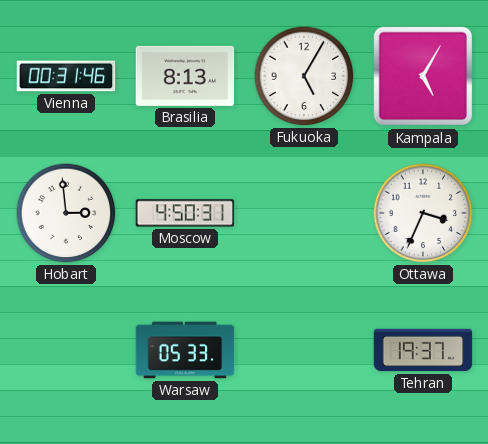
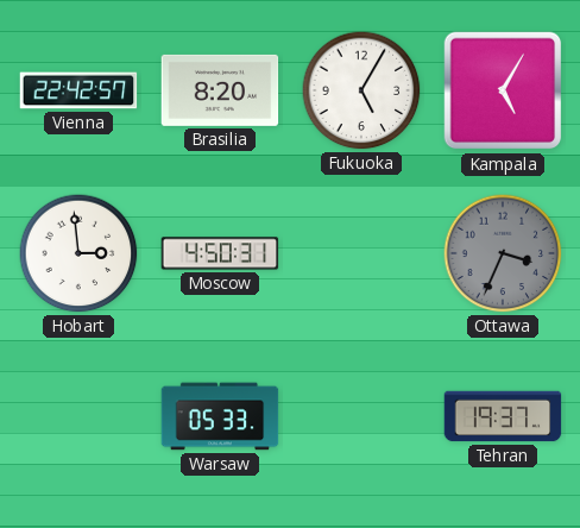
Vienna: 00:31 -> 22:42 (78, 90)
Brasilia: 8:13 -> 8:20 (220, 90)
Ottawa dial: white -> grey (503, 253)
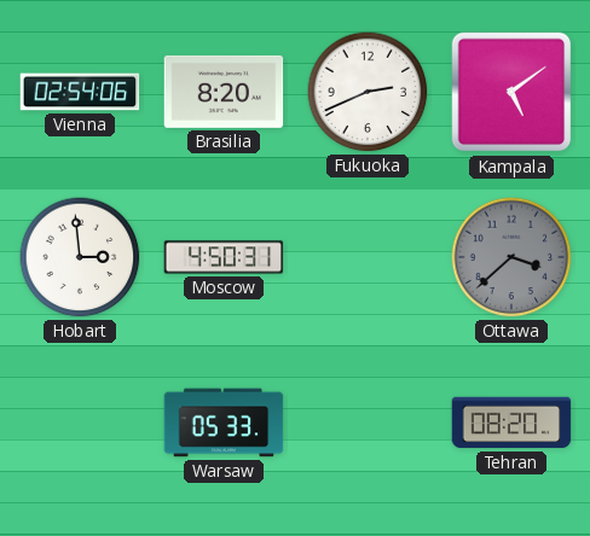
Vienna: 22:42 -> 02:54 (80, 92)
Fukuoka: 5:05 -> 2:41 (368, 92)
Kampala: 5:05 -> 5:09 (511, 92)
Ottawa: 3:34 -> 3:38 (511, 257)
Tehran: 19:37 -> 08:20 (511, 423)
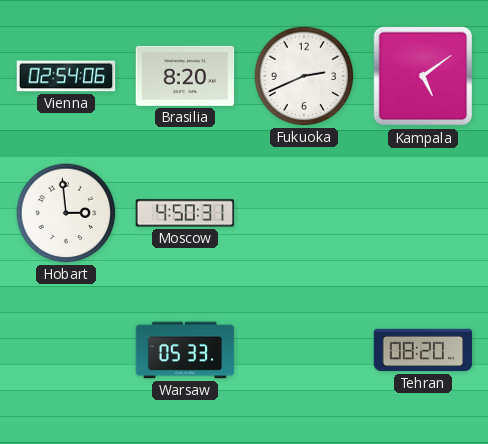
Ottawa: 3:38 -> none (511, 257)
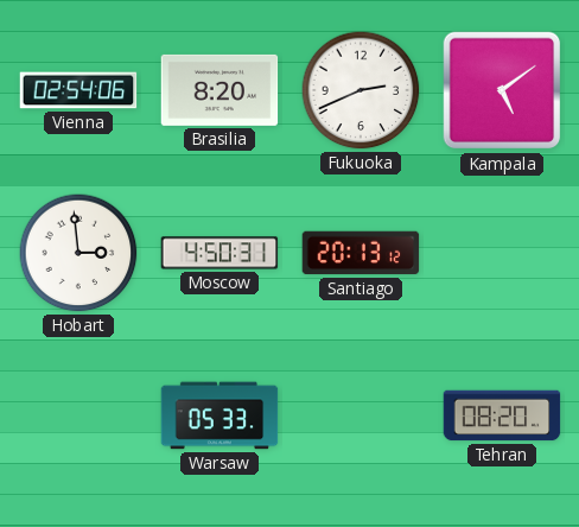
Santiago: none -> 20:13 (361, 253)
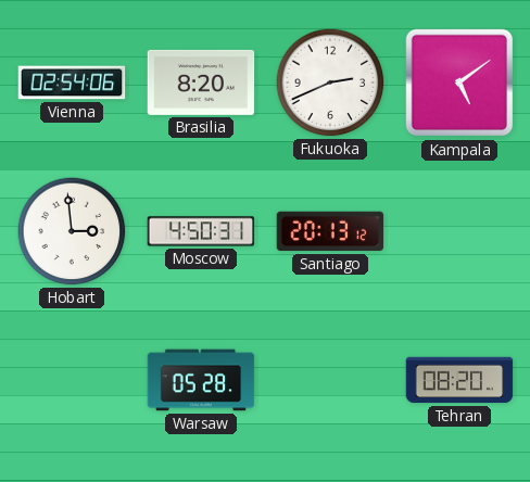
Warsaw: 05:33 -> 05:28 (201, 380)
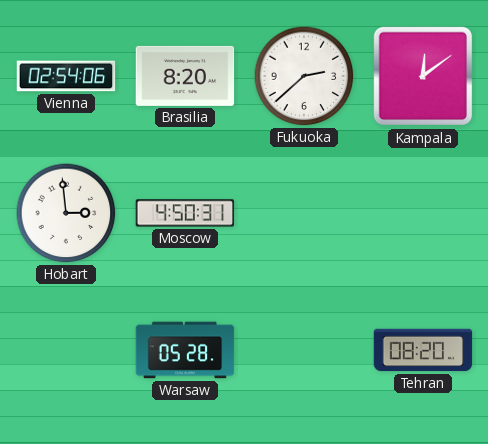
Fukuoka: 2:41 -> 2:38 (304, 76)
Kampala: 5:09 -> 12:09 (423, 76)
Santiago: 20:13 -> none (330, 231)
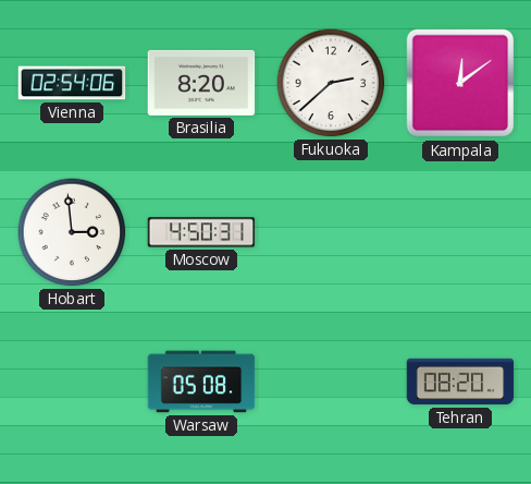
Warsaw: 05:28 -> 05:08 (201, 382)
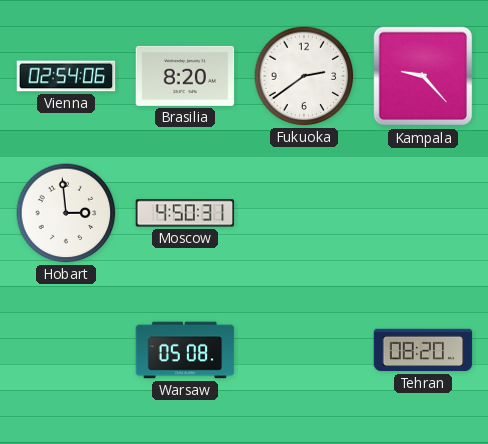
Fukuoka: 2:38 -> 2:39 (304, 76)
Kampala: 12:09 -> 9:23 (423, 76)
